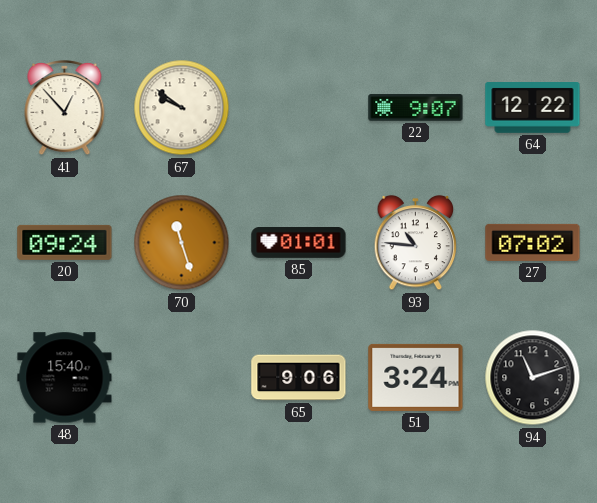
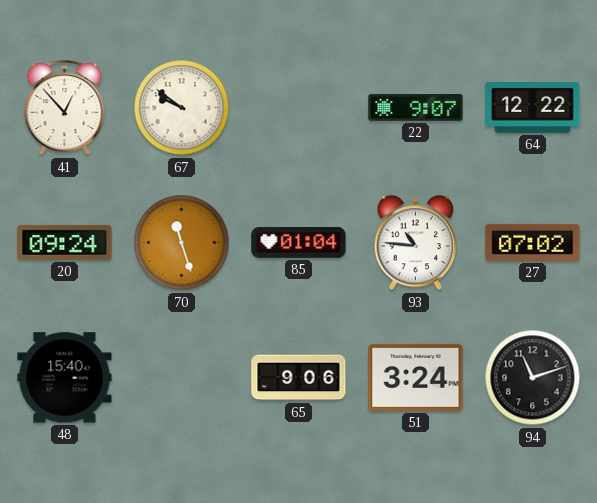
85: 01:01 -> 01:04 (299, 243)
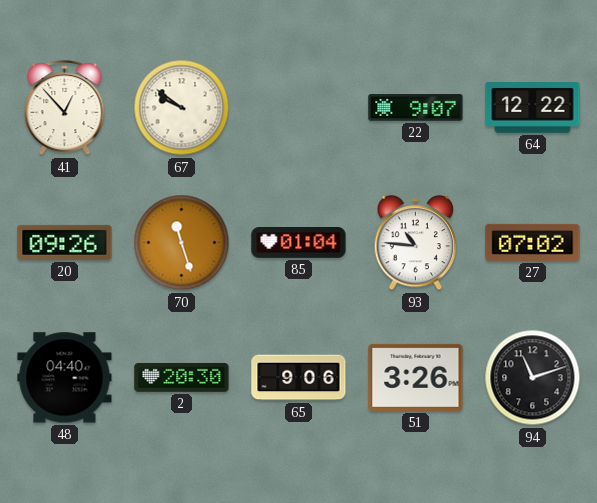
20: 09:24 -> 09:26 (65, 242)
48: 15:40 -> 04:40 (65, 378)
2: none -> 20:30 (182, 378)
51: 3:24 -> 3:26 (416, 377)
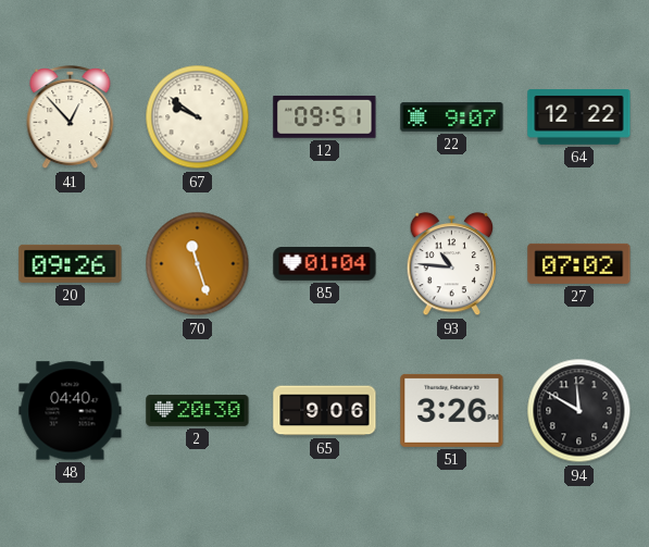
12: none -> 09:51 (325, 116)
94: 11:12 -> 11:50 (579, 411)
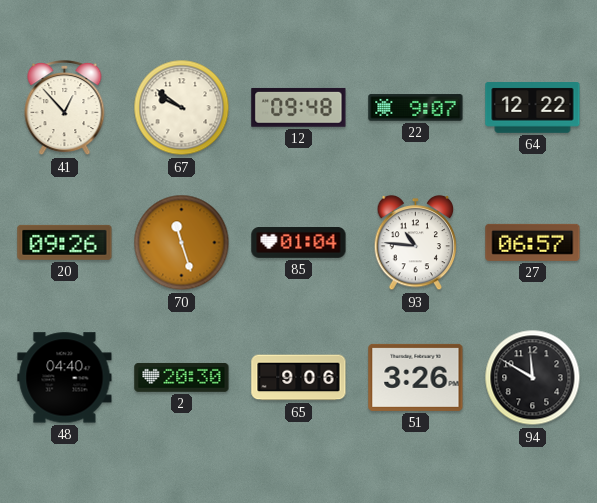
12: 09:51 -> 09:48 (299, 107)
27: 07:02 -> 06:57 (533, 242)
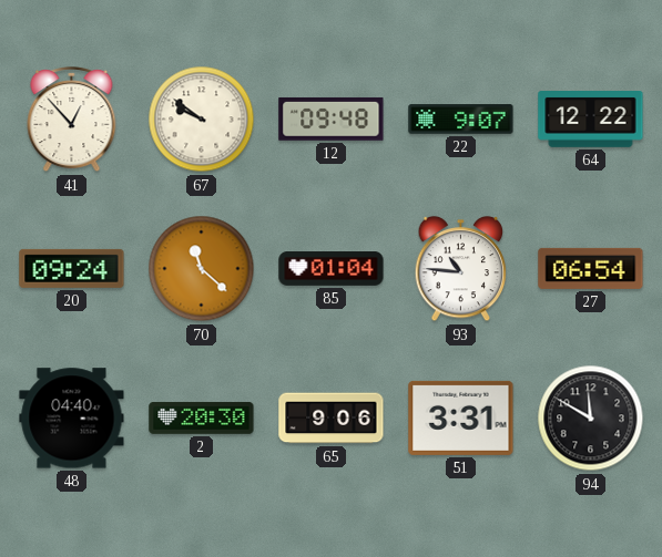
20: 09:26 -> 09:24 (72, 268)
70: 11:27 -> 11:22 (202, 269)
27: 06:57 -> 06:54 (591, 268)
51: 3:26 -> 3:31 (461, 417)
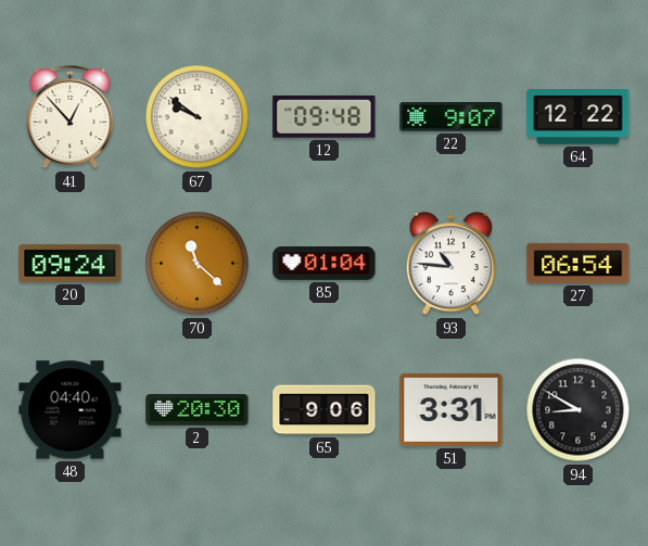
94: 11:50 -> 8:50 (579, 410)
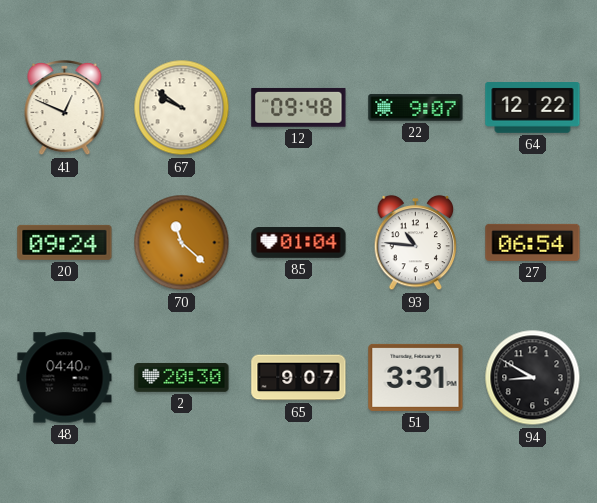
41: 12:53 -> 12:49 (65, 109)
65: 9:06 -> 9:07 (299, 378)
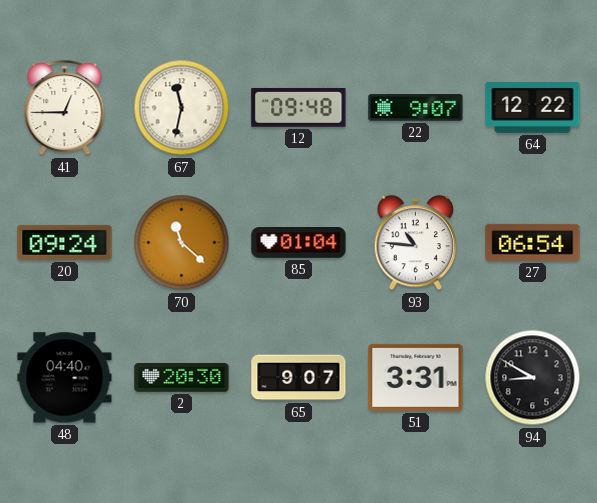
41: 12:49 -> 12:45 (65, 109)
67: 9:51 -> 11:32 (182, 108)
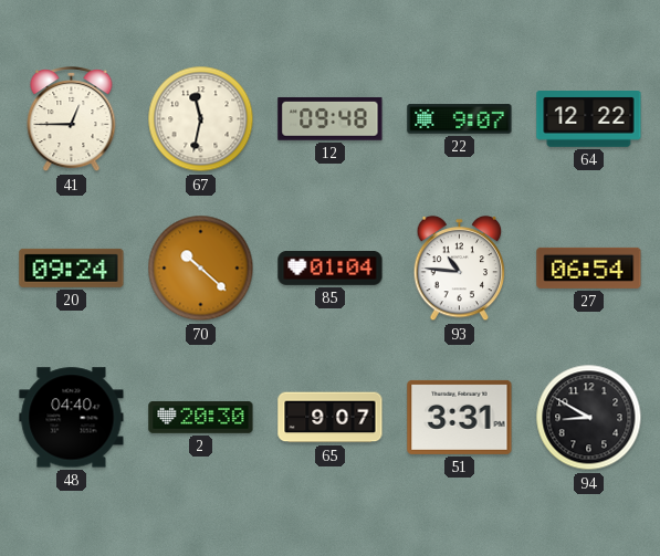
70: 11:22 -> 10:22 (201, 269)
